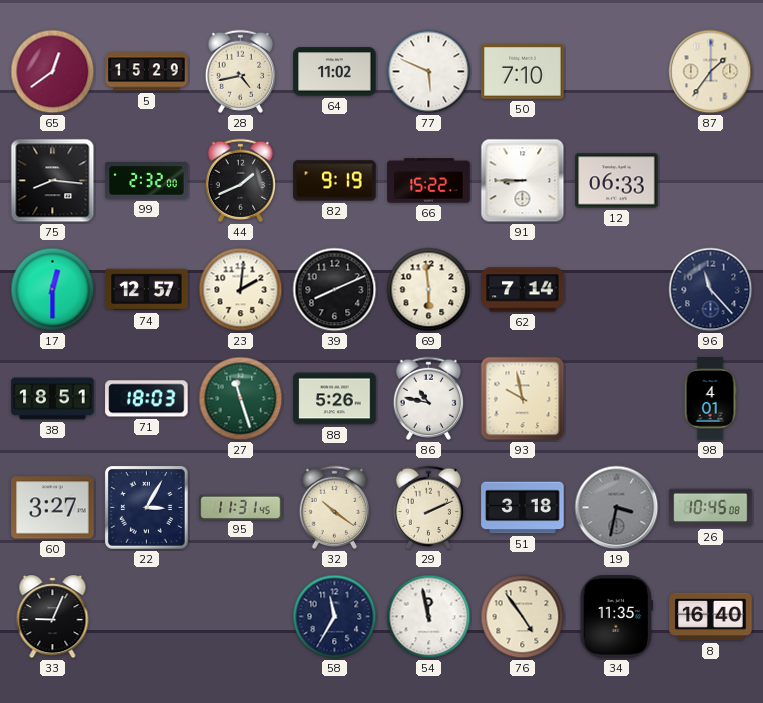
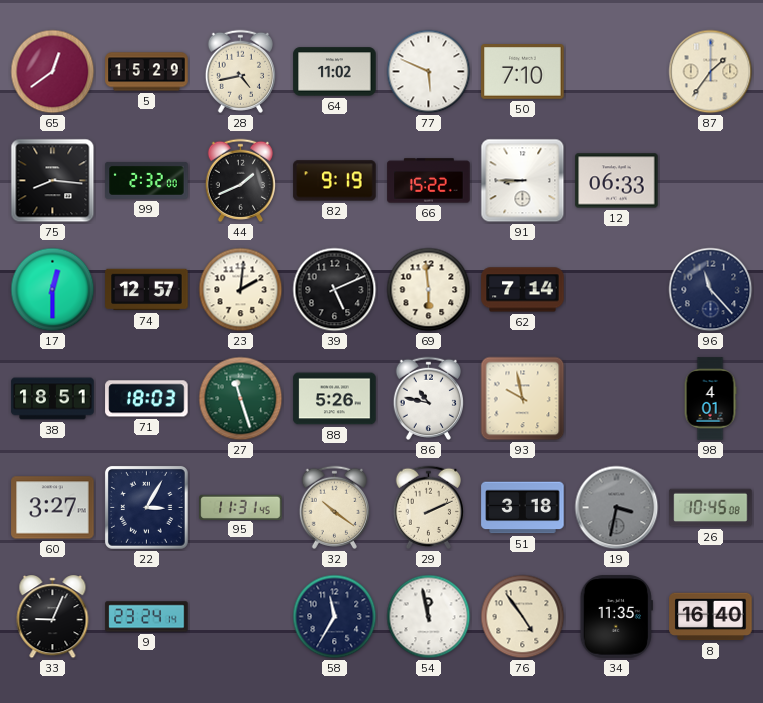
39: 8:11 -> 5:11 (335, 290)
9: none -> 23:24 (147, 617)
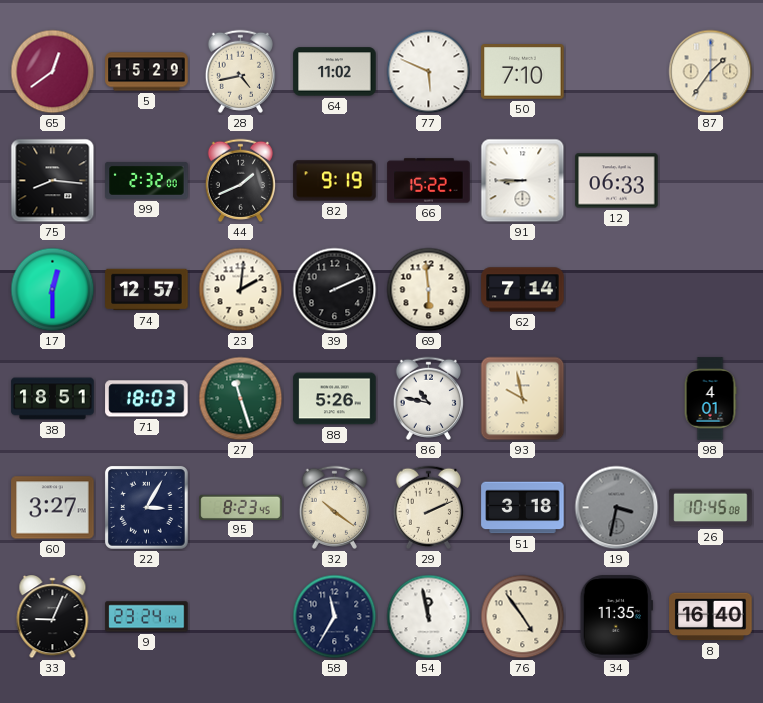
39: 5:11 -> 2:11 (335, 290)
96: 11:23 -> none (711, 290)
95: 11:31 -> 8:23 (241, 507)
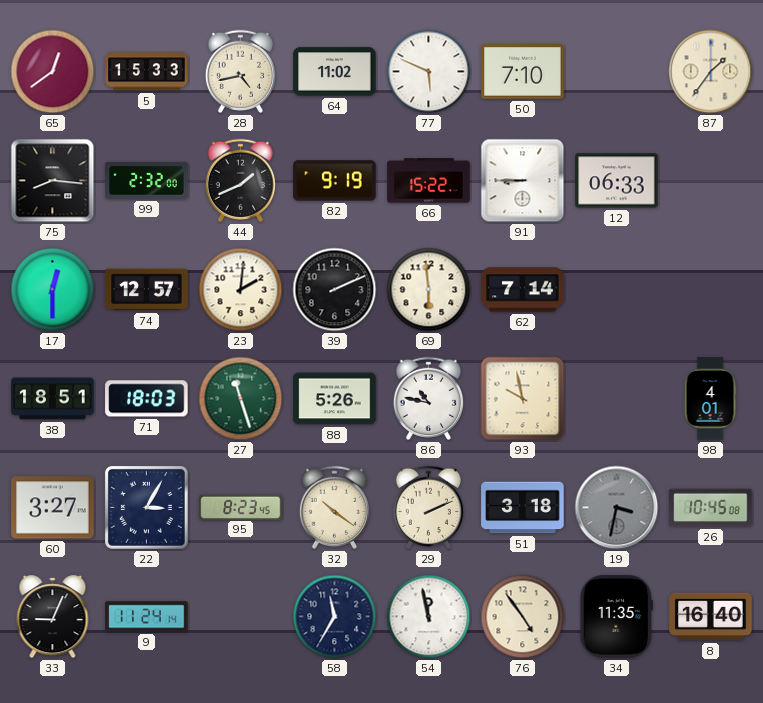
5: 15:29 -> 15:33 (147, 72)
9: 23:24 -> 11:24 (147, 617)
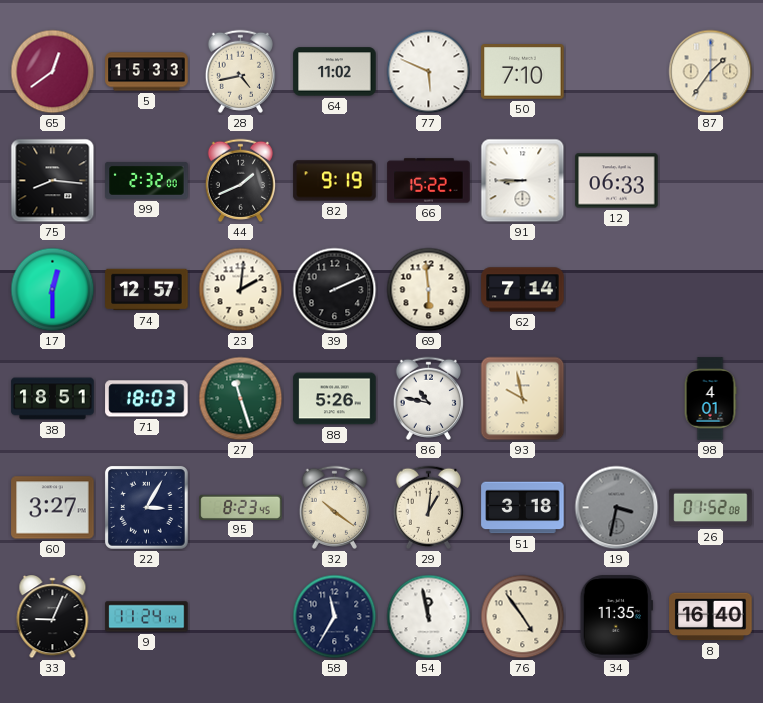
29: 2:11 -> 1:01 (428, 507)
26: 10:45 -> 01:52 (711, 508)
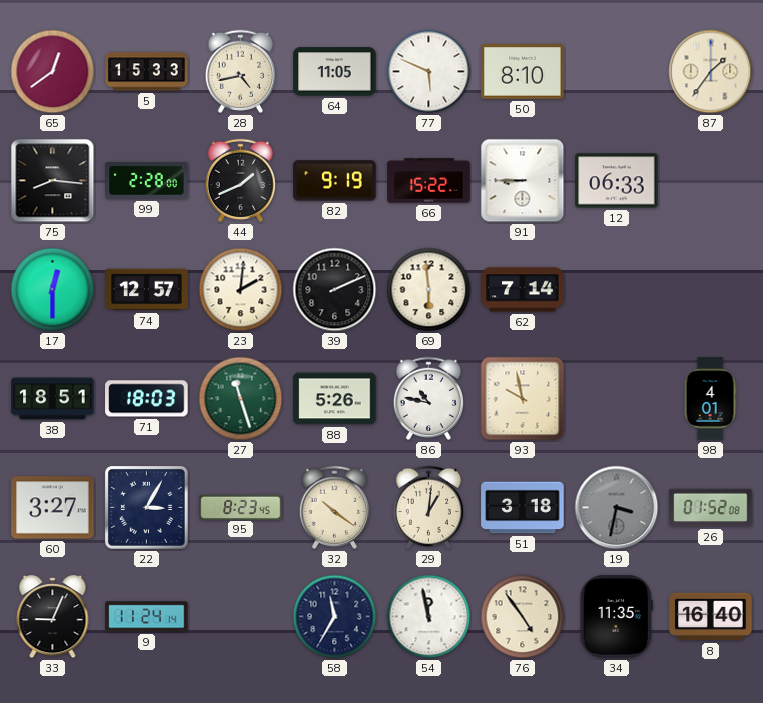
64: 11:02 -> 11:05 (335, 72)
50: 7:10 -> 8:10 (523, 72)
99: 2:32 -> 2:28 (147, 180)
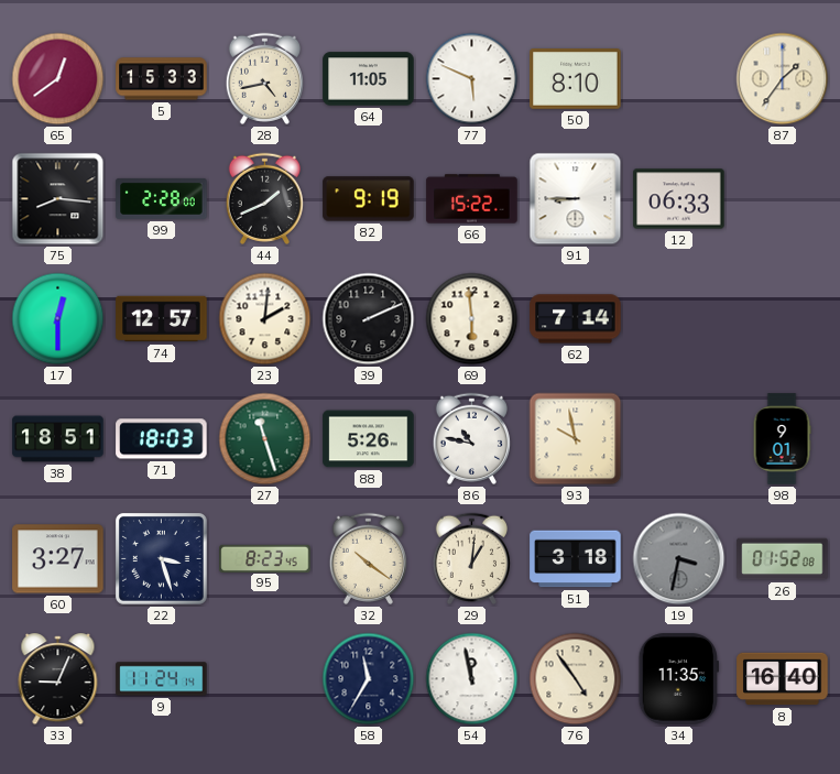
98: 4:01 -> 9:01 (782, 439)
22: 3:05 -> 3:27 (161, 558)
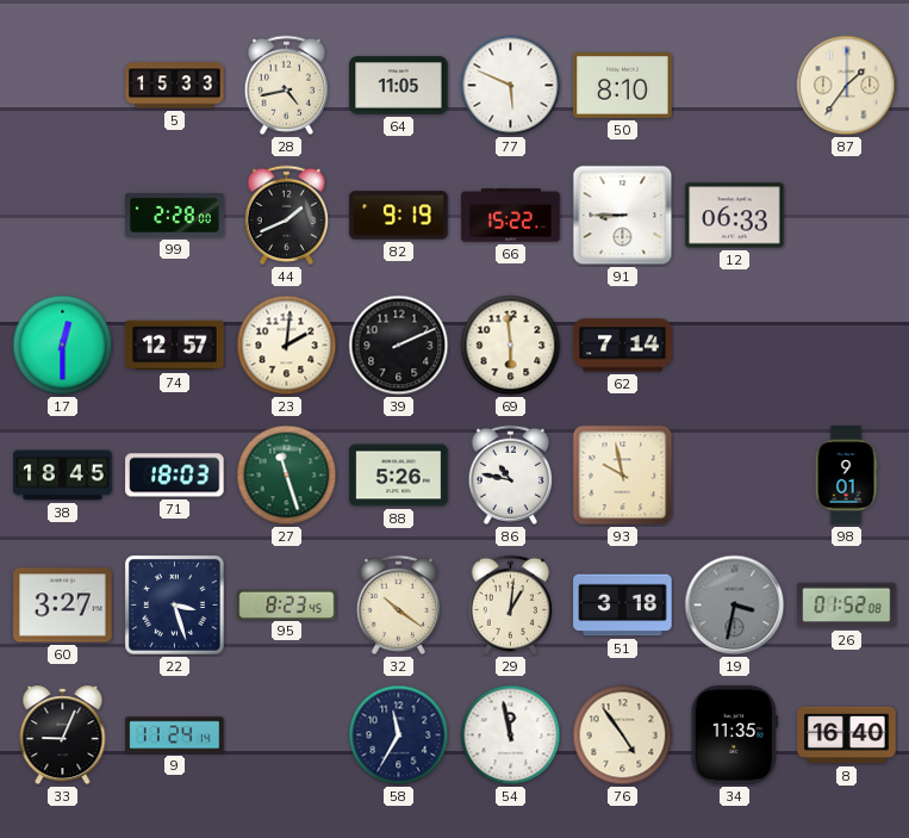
65: 12:39 -> none (58, 79)
75: 8:16 -> none (58, 199)
38: 18:51 -> 18:45 (63, 476)
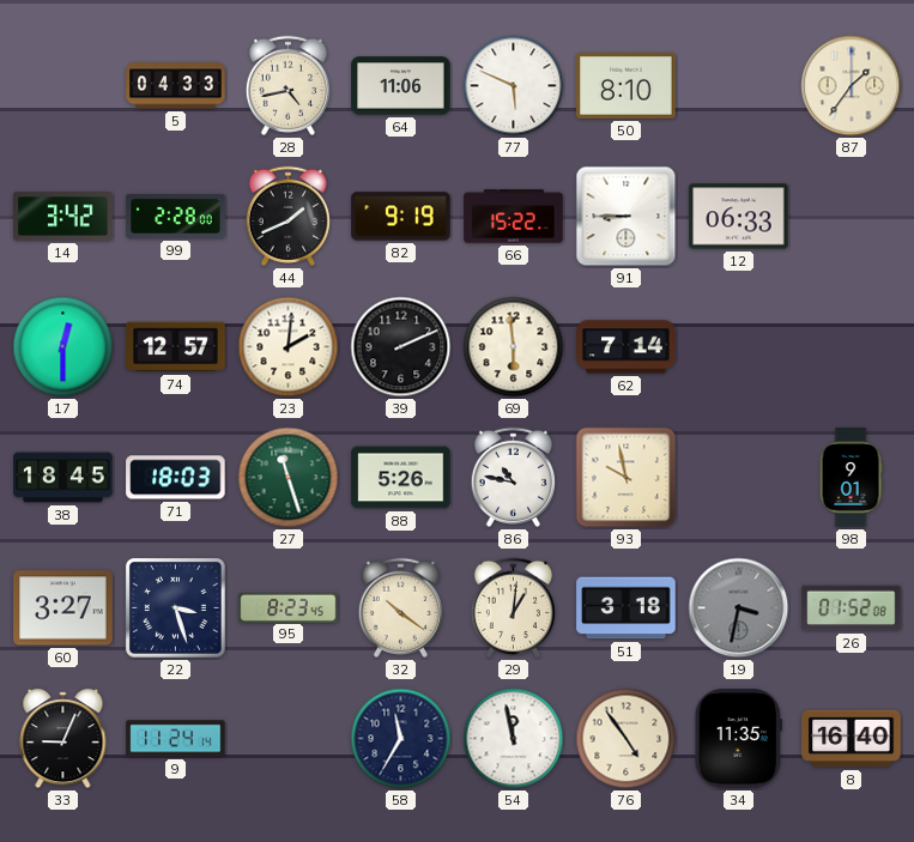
5: 15:33 -> 04:33 (176, 86)
64: 11:05 -> 11:06 (401, 86)
14: none -> 3:42 (63, 217)
